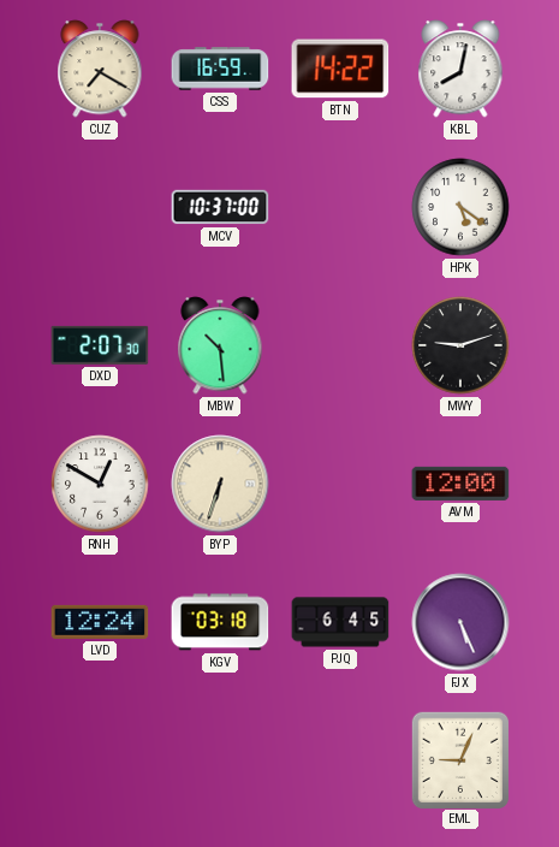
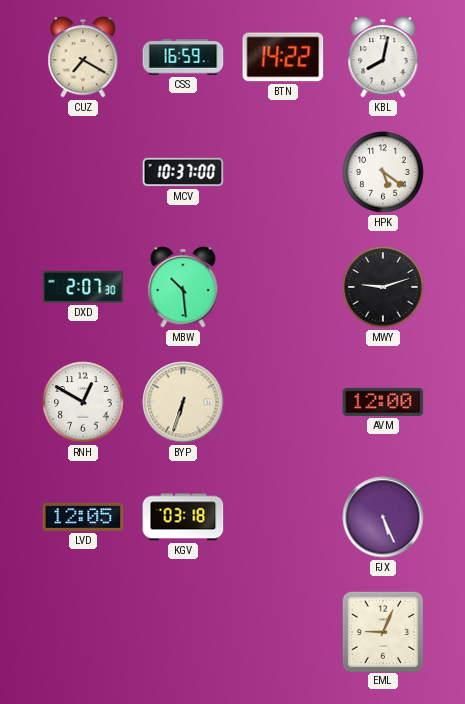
LVD: 12:24 -> 12:05 (83, 517)
PJQ: 6:45 -> none (340, 622)
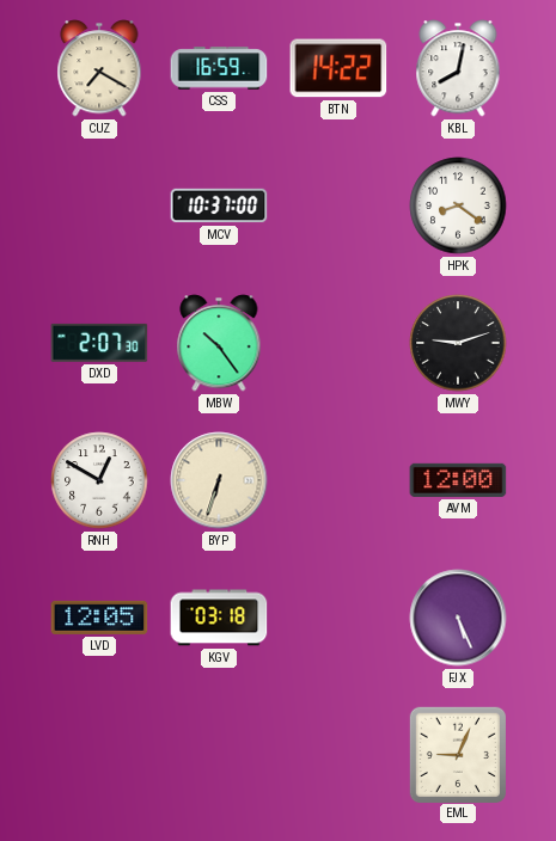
HPK: 5:21 -> 8:21 (458, 205)
MBW: 10:29 -> 10:24 (219, 343)
